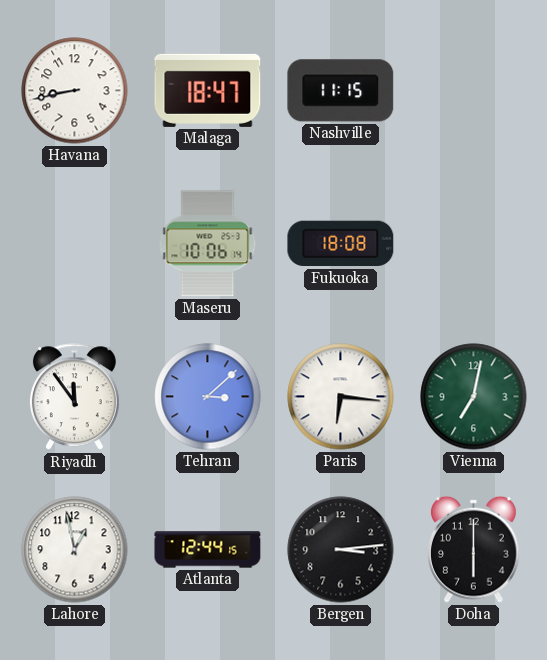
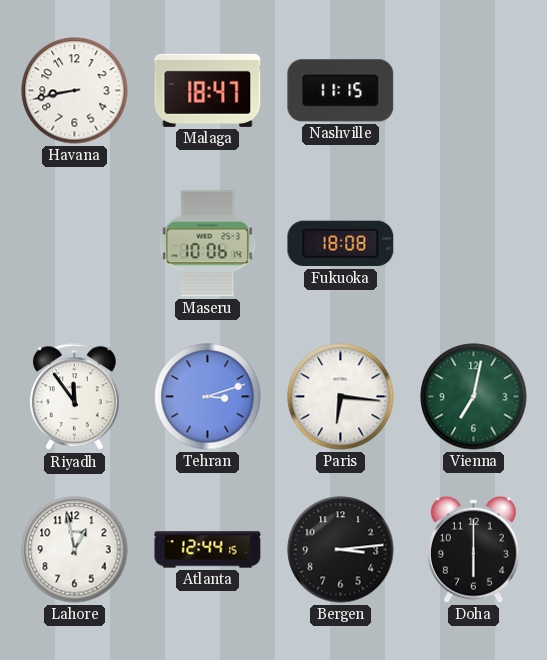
Tehran: 3:08 -> 3:12 (208, 397)
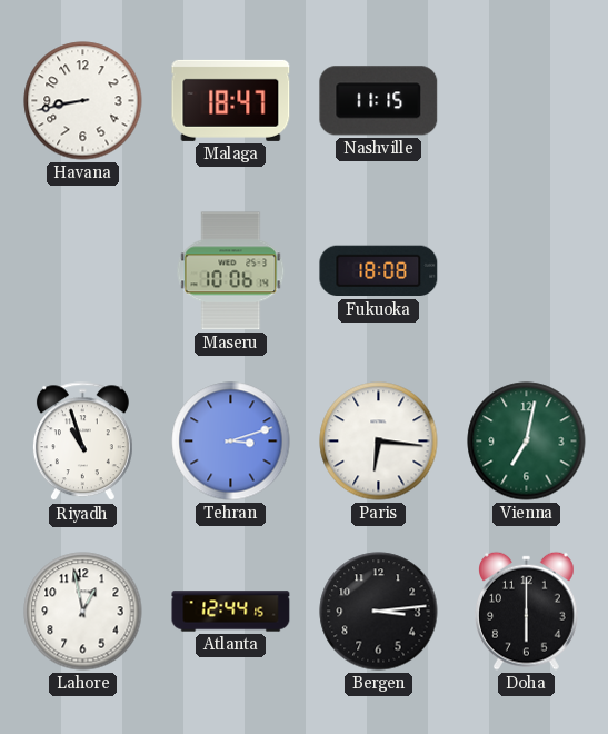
Riyadh: 11:54 -> 10:57 (82, 442)
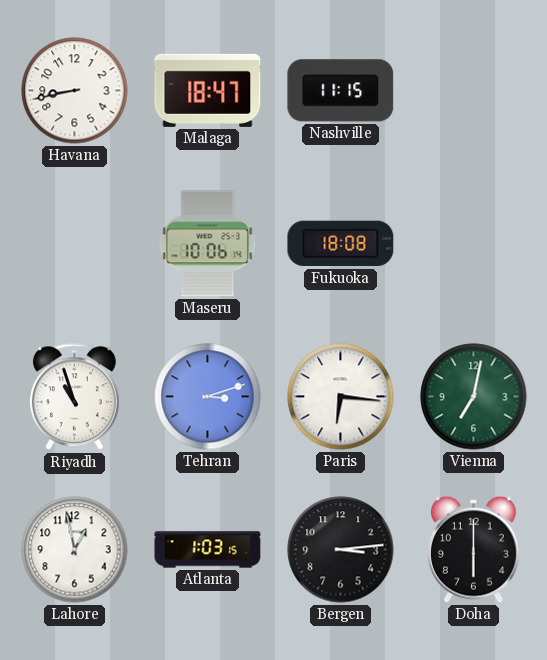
Atlanta: 12:44 -> 1:03 (208, 550)
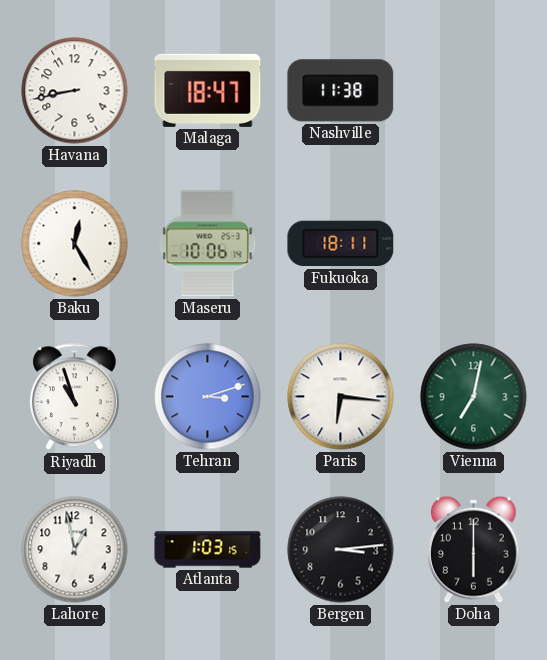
Nashville: 11:15 -> 11:38 (341, 91)
Baku: none -> 12:25 (75, 244)
Fukuoka: 18:08 -> 18:11 (341, 244)
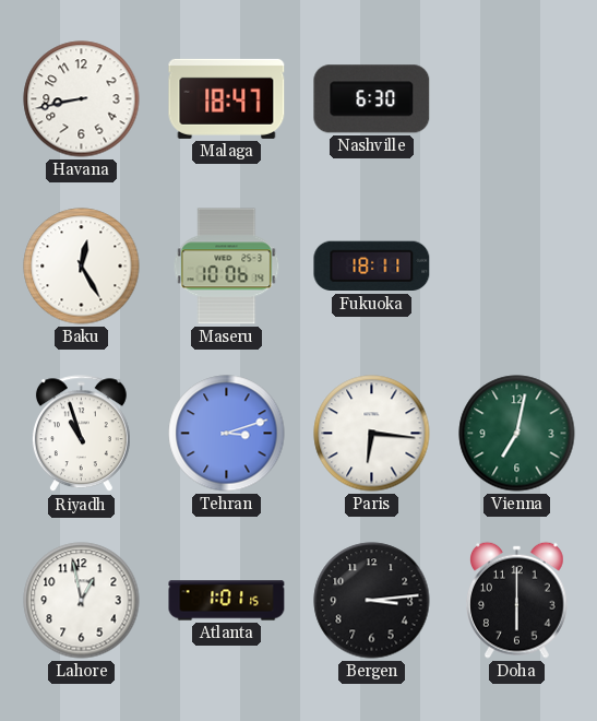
Nashville: 11:38 -> 6:30 (372, 99)
Atlanta: 1:03 -> 1:01 (227, 601)
